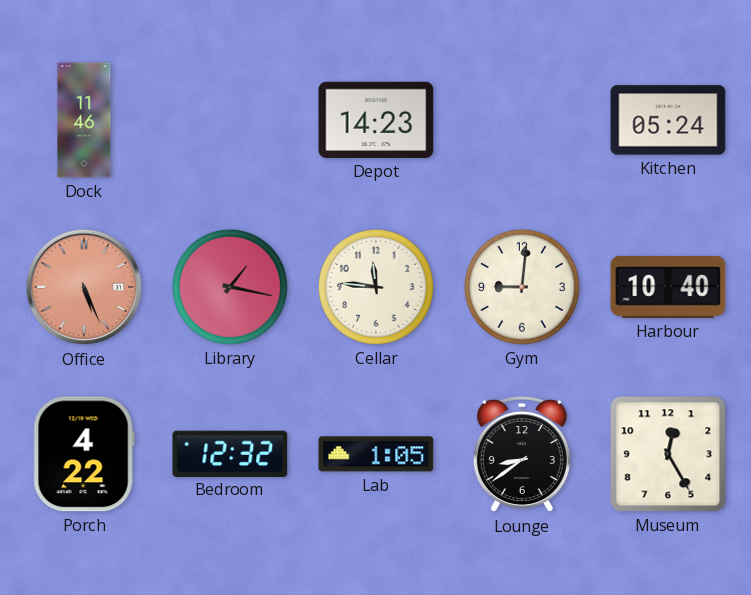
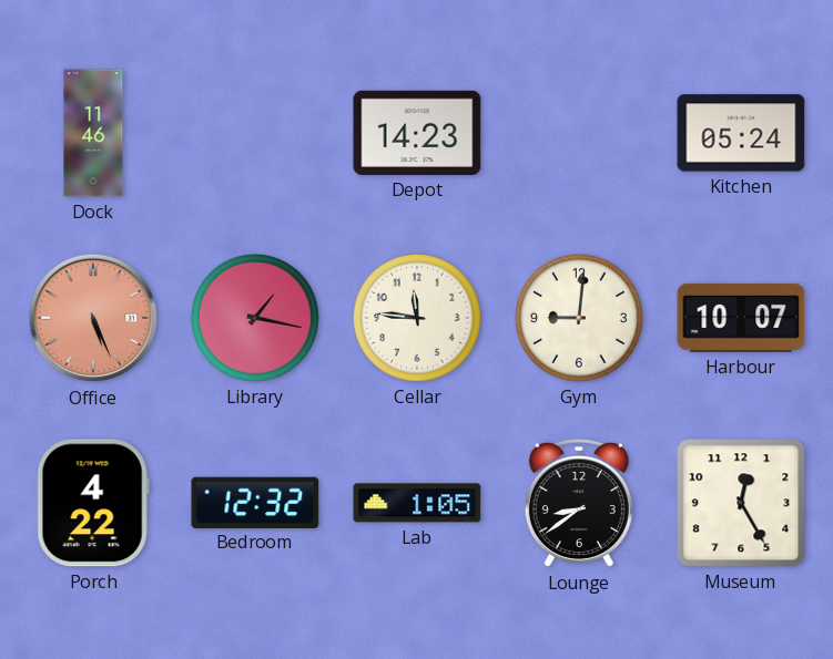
Harbour: 10:40 -> 10:07 (741, 318)
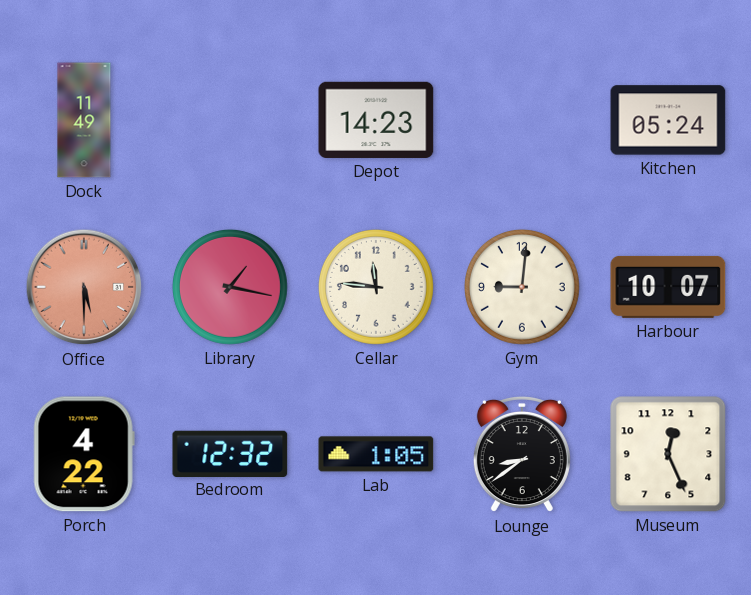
Dock: 11:46 -> 11:49 (84, 120)
Office: 5:26 -> 5:30 (84, 287)
Museum: 12:25 -> 12:26 (668, 454)
